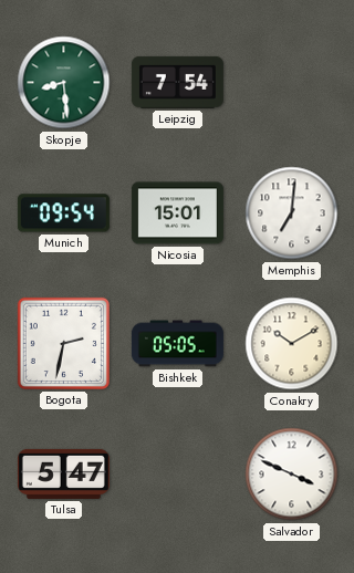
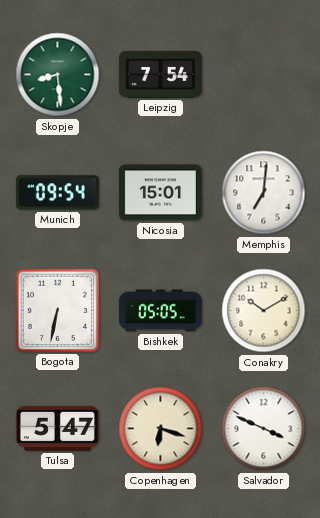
Bogota: 2:32 -> 6:32 (57, 310)
Copenhagen: none -> 6:18 (161, 429)
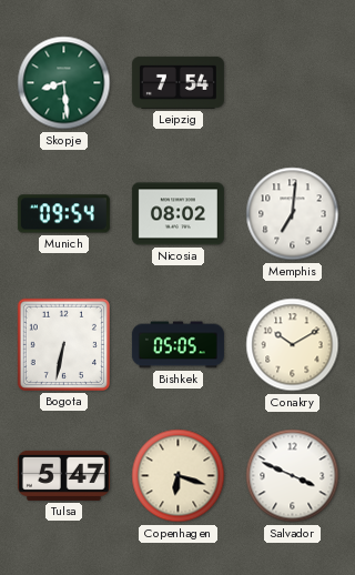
Nicosia: 15:01 -> 08:02 (177, 214)
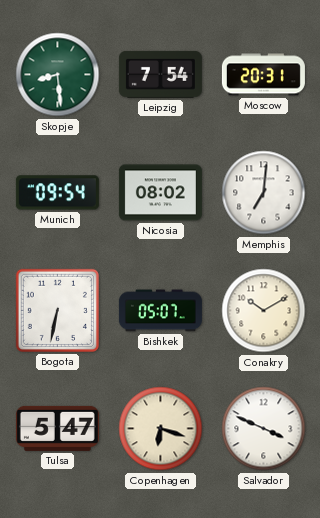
Moscow: none -> 20:31 (263, 75)
Bishkek: 05:05 -> 05:07 (160, 311)
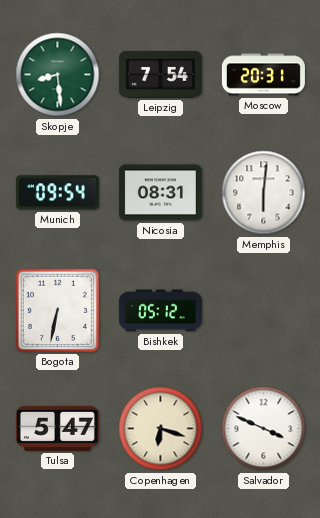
Nicosia: 08:02 -> 08:31 (160, 193)
Memphis: 7:01 -> 6:01 (264, 193)
Bishkek: 05:07 -> 05:12 (160, 311)
Conakry: 10:10 -> none (264, 311)
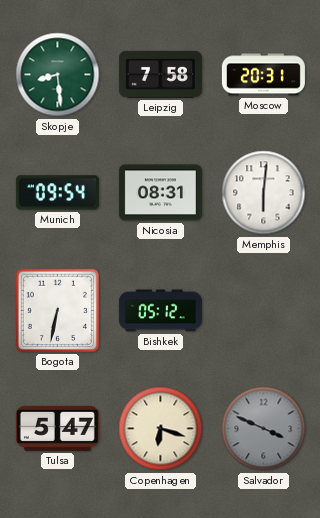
Leipzig: 7:54 -> 7:58 (160, 74)
Salvador dial: white -> grey (264, 429)
